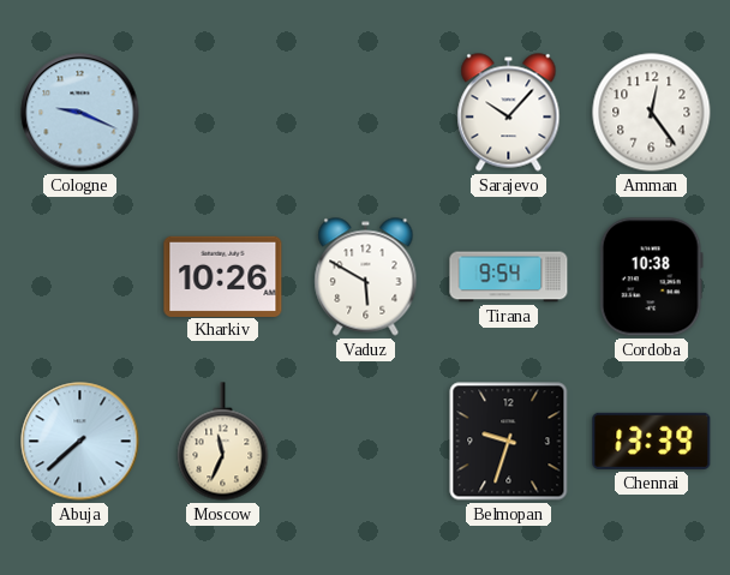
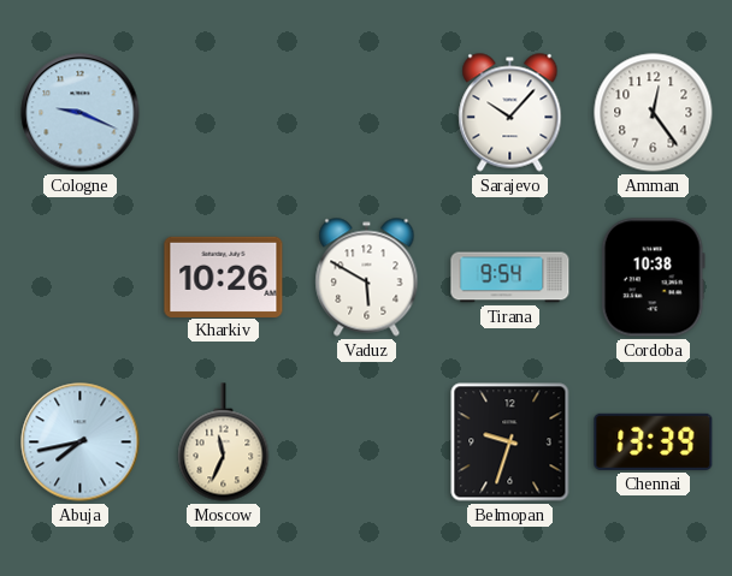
Abuja: 7:38 -> 7:43 (81, 443)
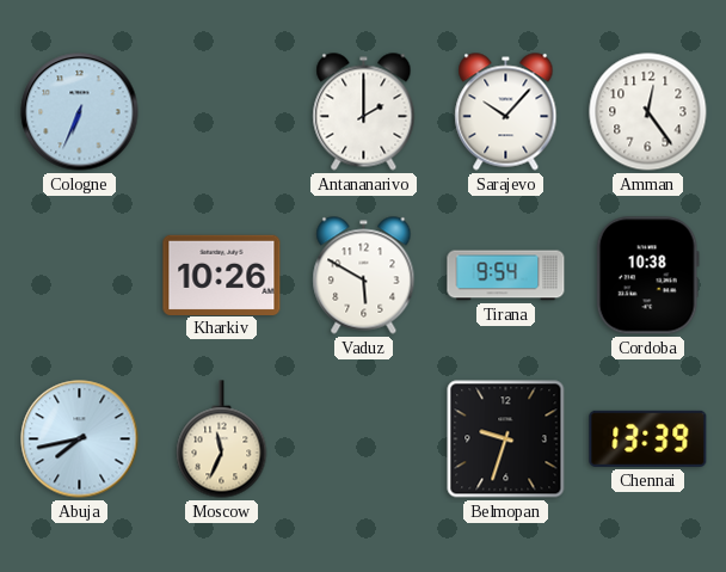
Cologne: 9:19 -> 6:34 (80, 112)
Antananarivo: none -> 2:00 (364, 112)
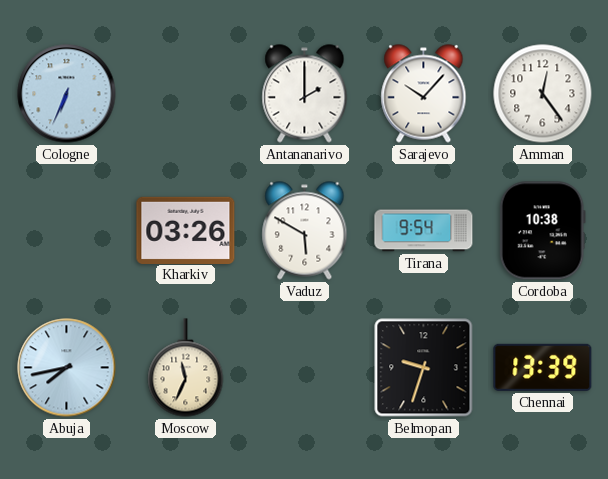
Kharkiv: 10:26 -> 03:26 (186, 230)
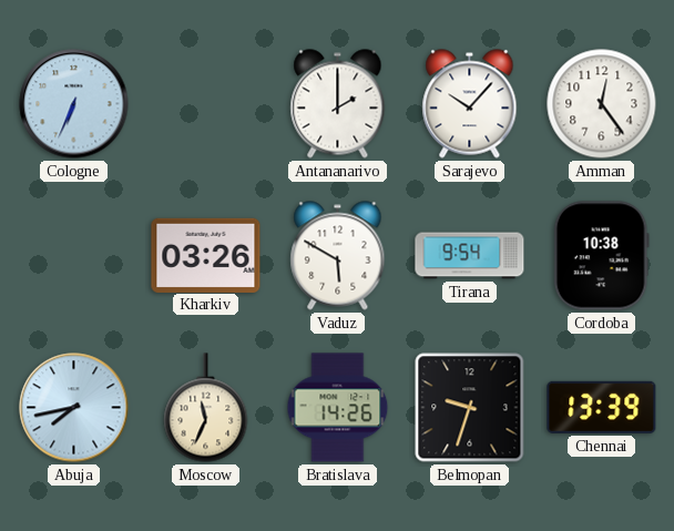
Bratislava: none -> 14:26 (338, 408)
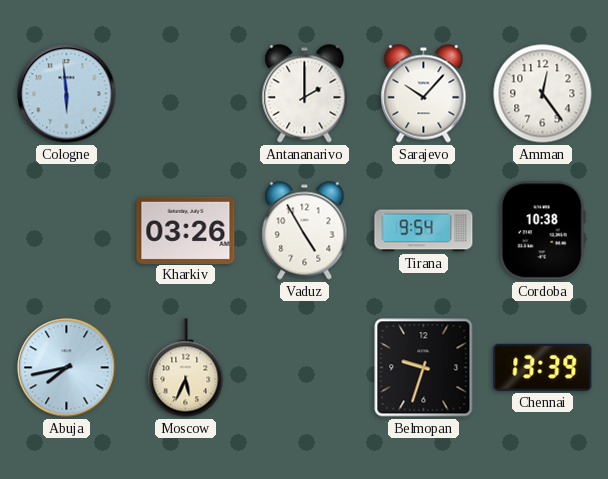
Cologne: 6:34 -> 5:59 (67, 94)
Vaduz: 5:50 -> 4:55 (305, 231)
Moscow: 11:34 -> 5:34 (186, 368)
Bratislava: 14:26 -> none (338, 408)
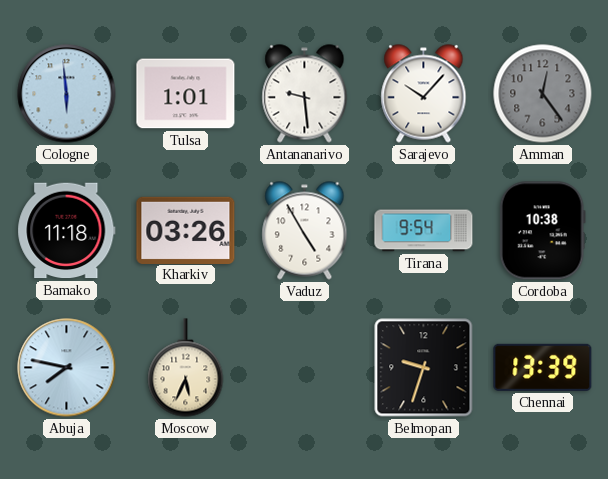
Tulsa: none -> 1:01 (186, 94)
Antananarivo: 2:00 -> 9:29 (305, 94)
Amman dial: white -> grey (543, 94)
Bamako: none -> 11:18 (67, 231)
Abuja: 7:43 -> 7:47 (67, 368)
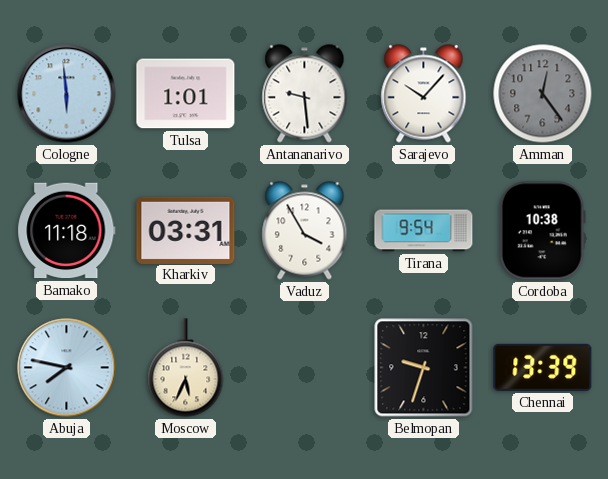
Kharkiv: 03:26 -> 03:31 (186, 230)
Vaduz: 4:55 -> 3:55 (305, 231)
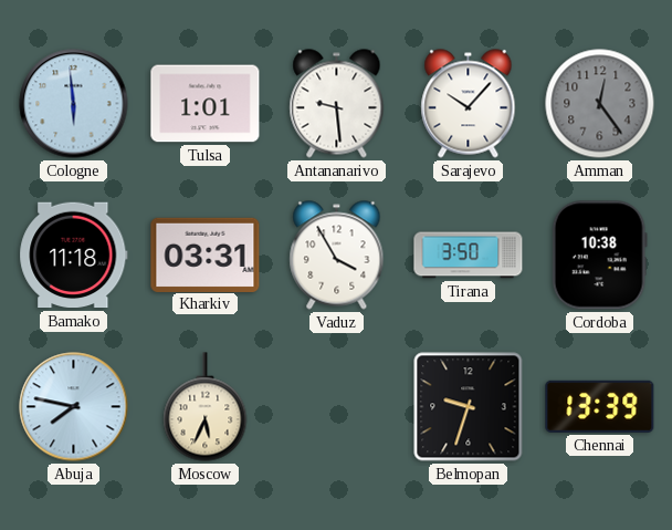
Tirana: 9:54 -> 3:50 (469, 256)
